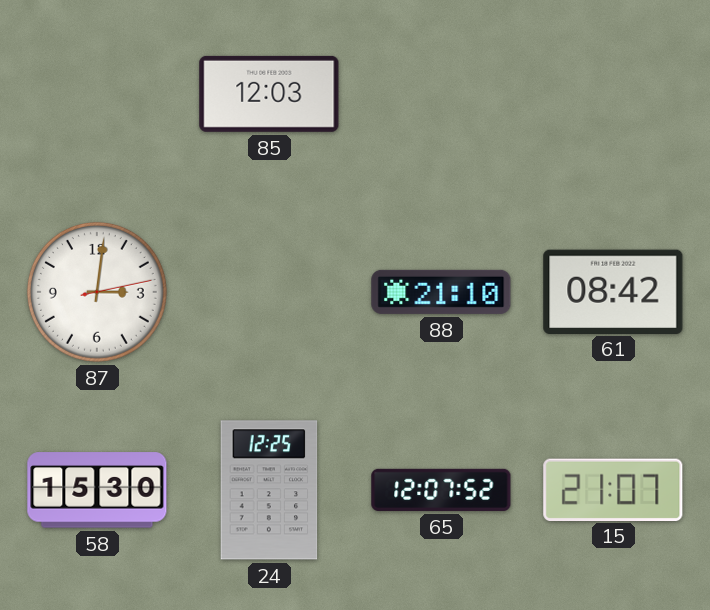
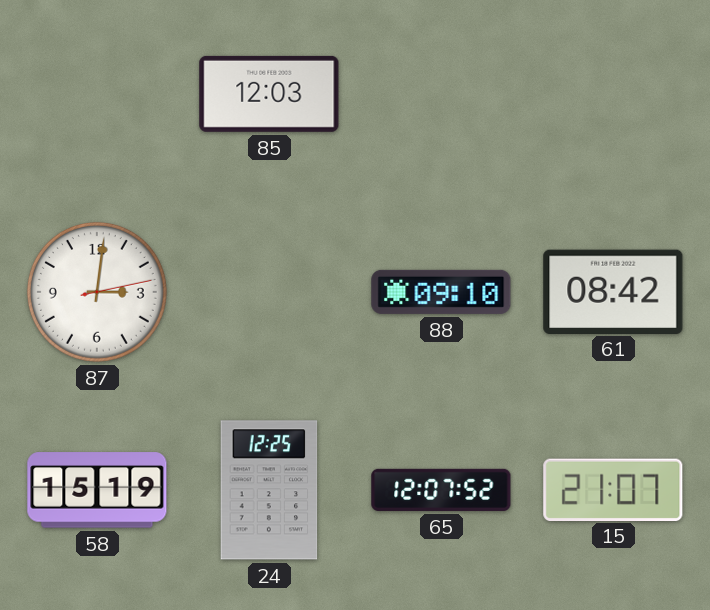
88: 21:10 -> 09:10 (441, 292)
58: 15:30 -> 15:19 (97, 490)
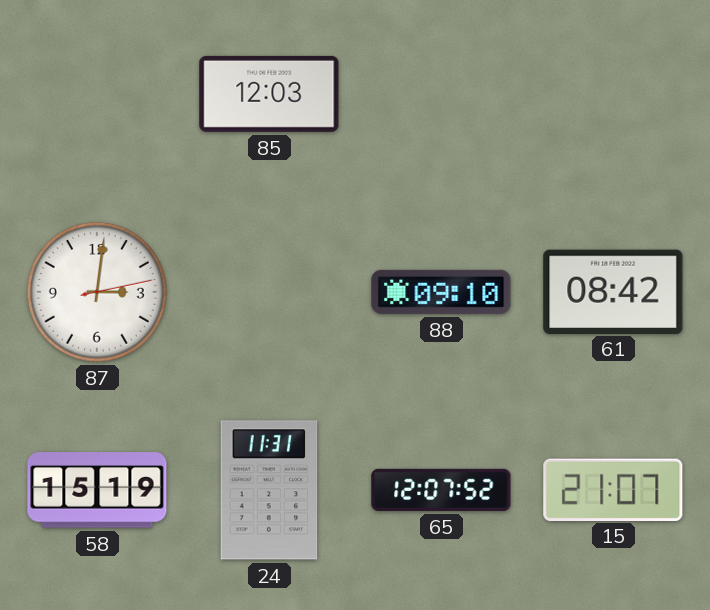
24: 12:25 -> 11:31 (269, 490)
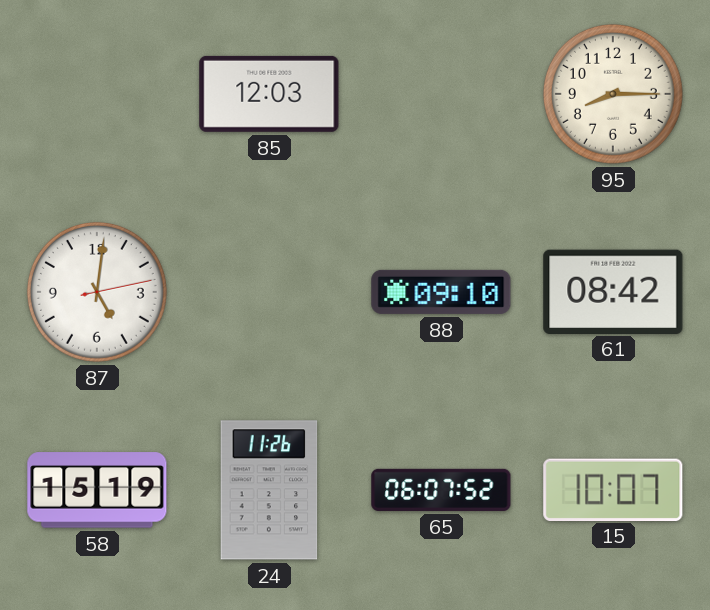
95: none -> 8:15 (613, 94)
87: 3:01 -> 5:01 (97, 292)
24: 11:31 -> 11:26 (269, 490)
65: 12:07 -> 06:07 (441, 490)
15: 21:07 -> 10:07 (613, 489)
